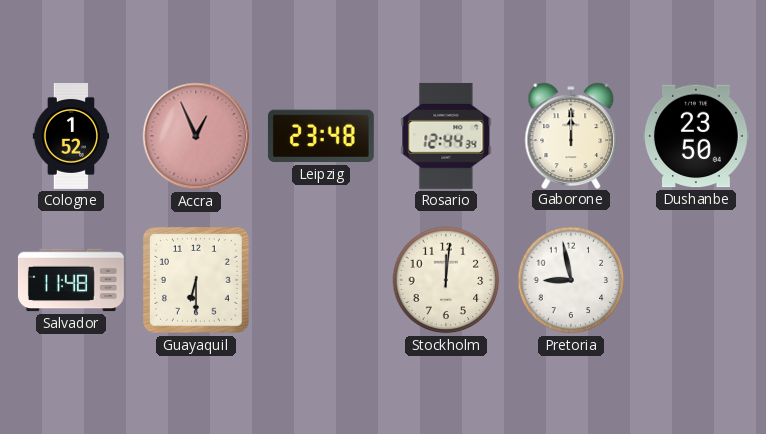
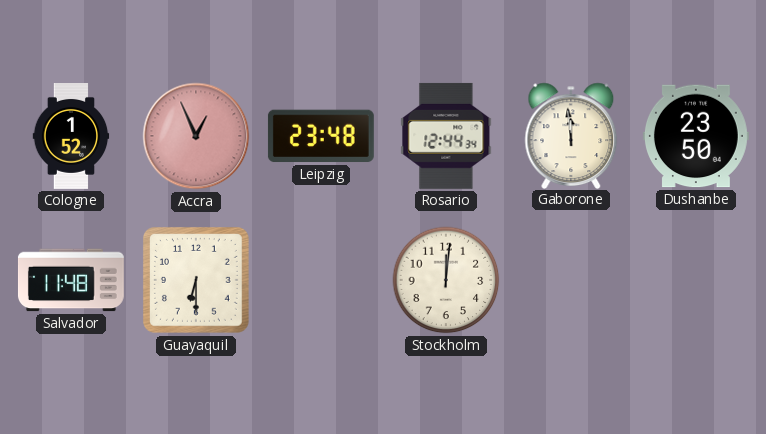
Gaborone: 12:00 -> 11:59 (571, 135)
Pretoria: 8:58 -> none (571, 280)
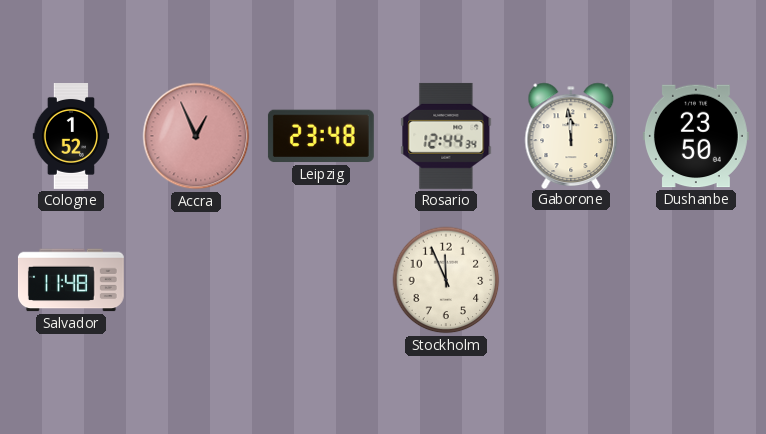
Guayaquil: 6:30 -> none (197, 281)
Stockholm: 12:01 -> 11:56 (446, 280)
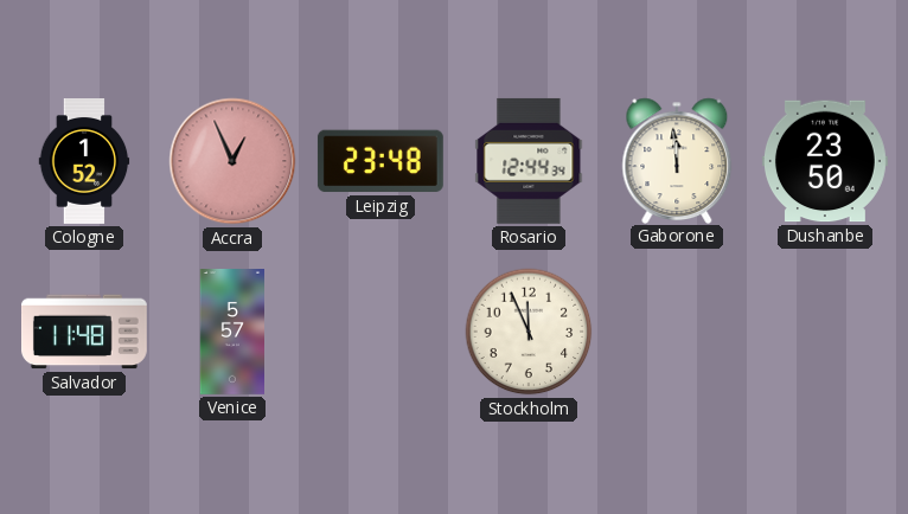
Venice: none -> 5:57 (231, 333)
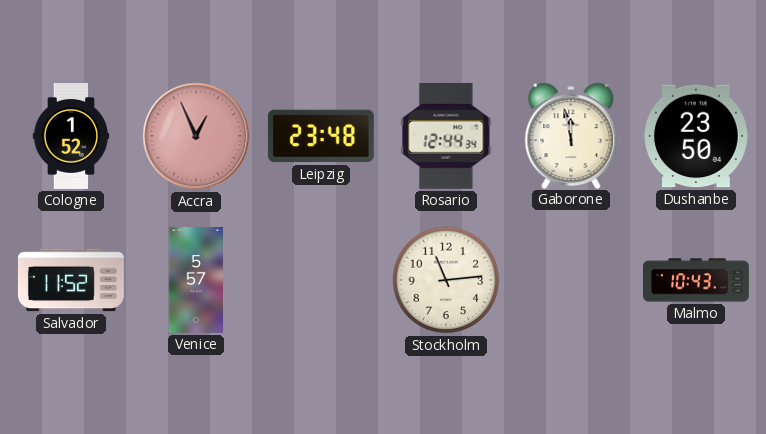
Gaborone: 11:59 -> 11:58 (571, 135)
Salvador: 11:48 -> 11:52 (71, 280)
Stockholm: 11:56 -> 11:14 (446, 280)
Malmo: none -> 10:43 (697, 280)
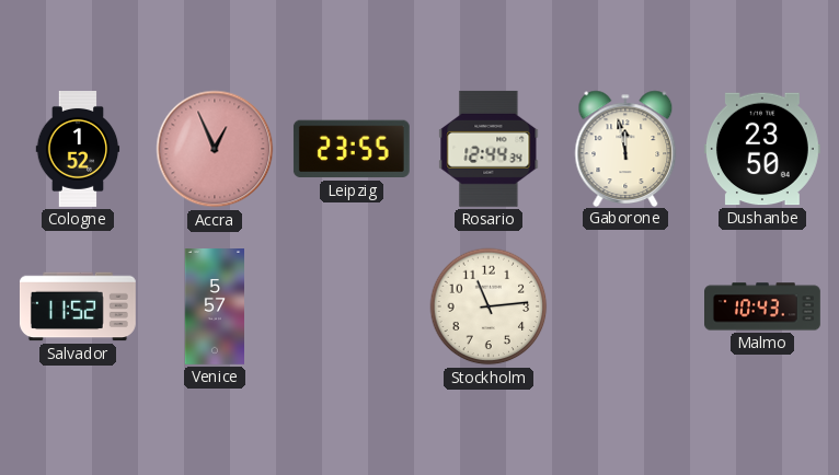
Leipzig: 23:48 -> 23:55 (352, 149)
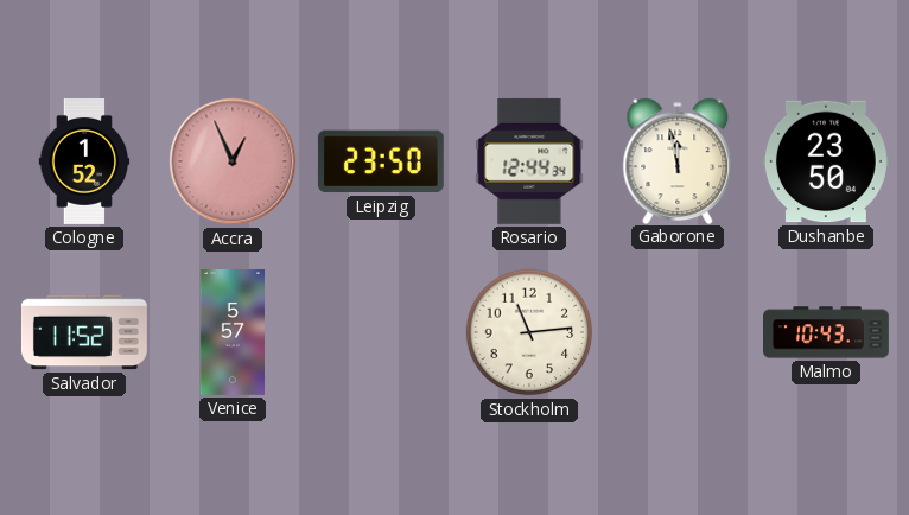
Leipzig: 23:55 -> 23:50 (381, 161)
